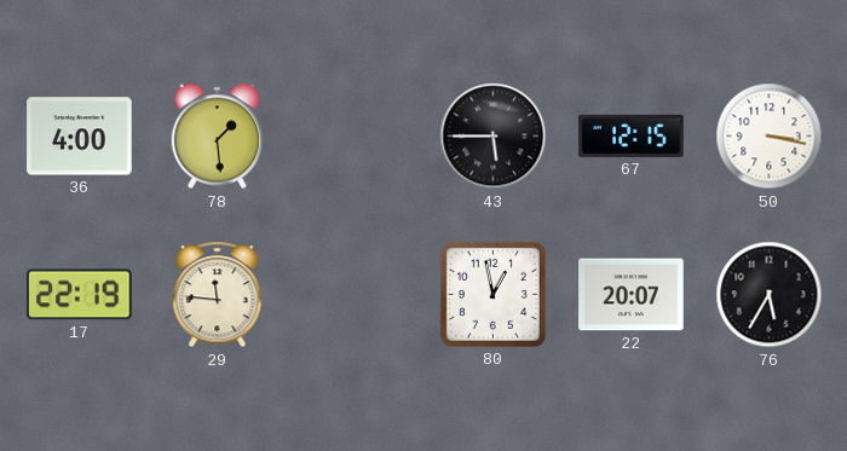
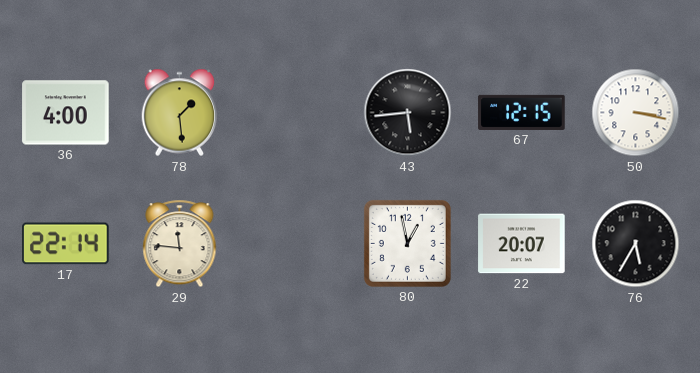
43: 5:45 -> 5:44 (408, 113)
17: 22:19 -> 22:14 (66, 244)
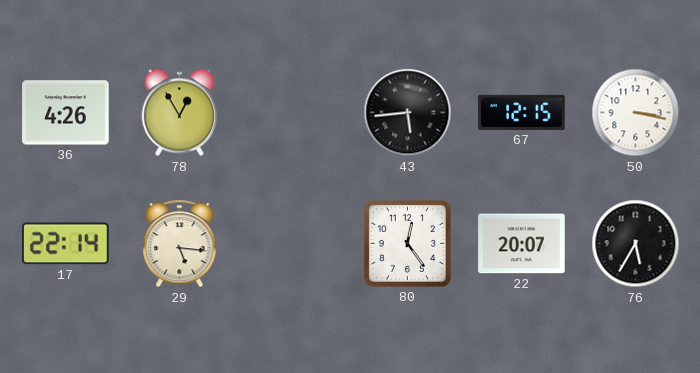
36: 4:00 -> 4:26 (66, 113)
78: 1:29 -> 12:55 (180, 113)
29: 11:46 -> 5:16 (180, 244)
80: 12:58 -> 12:24 (407, 243)
